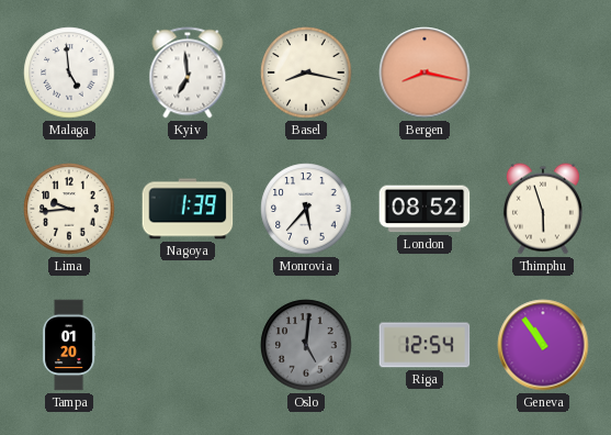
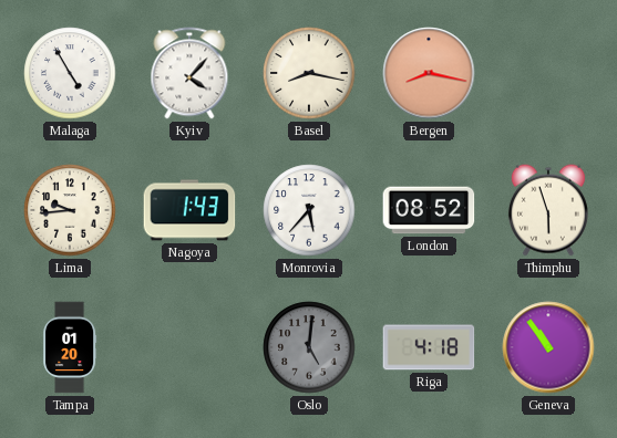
Malaga: 4:59 -> 4:55 (70, 73)
Kyiv: 6:59 -> 4:07 (189, 73)
Nagoya: 1:39 -> 1:43 (189, 210)
Riga: 12:54 -> 4:18 (429, 347)
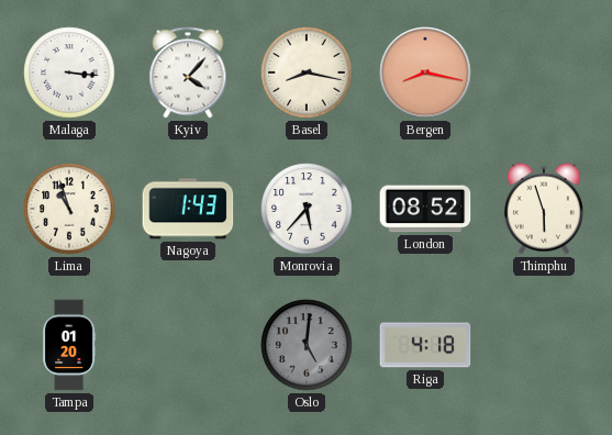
Malaga: 4:55 -> 3:16 (69, 72)
Lima: 9:44 -> 10:57 (69, 209)
Geneva: 10:54 -> none (548, 347)
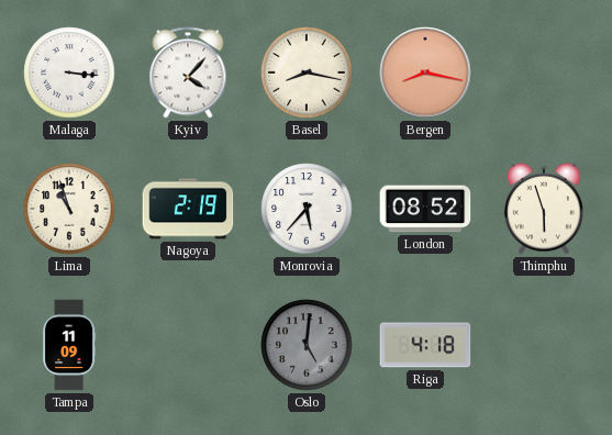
Nagoya: 1:43 -> 2:19 (188, 209)
Tampa: 01:20 -> 11:09 (69, 345)
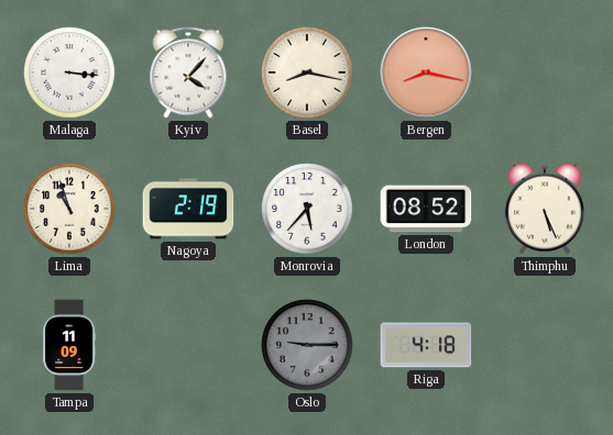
Thimphu: 5:57 -> 5:26 (545, 209)
Oslo: 5:01 -> 9:15 (307, 345)
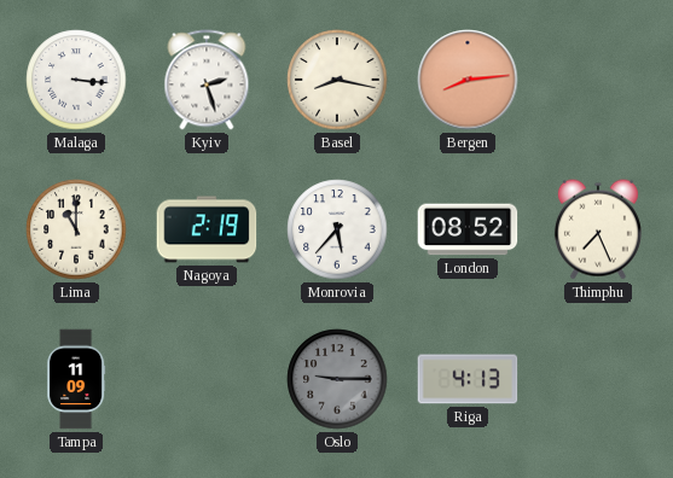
Kyiv: 4:07 -> 2:27 (207, 80)
Bergen: 8:17 -> 8:14 (468, 80)
Lima: 10:57 -> 11:00 (76, 229)
Thimphu: 5:26 -> 7:26 (598, 229)
Riga: 4:18 -> 4:13 (468, 379)
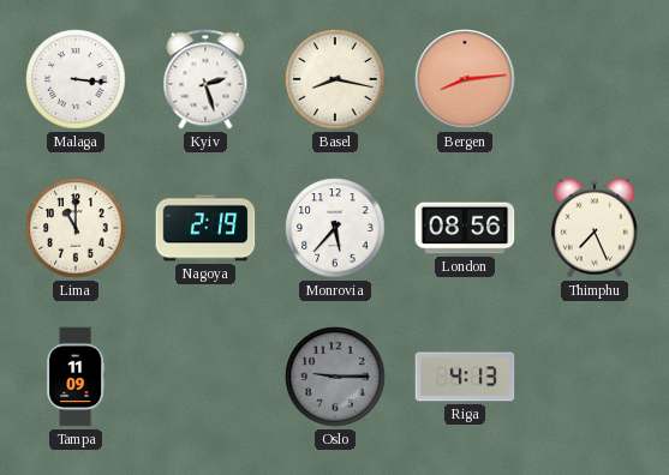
London: 08:52 -> 08:56 (465, 228)
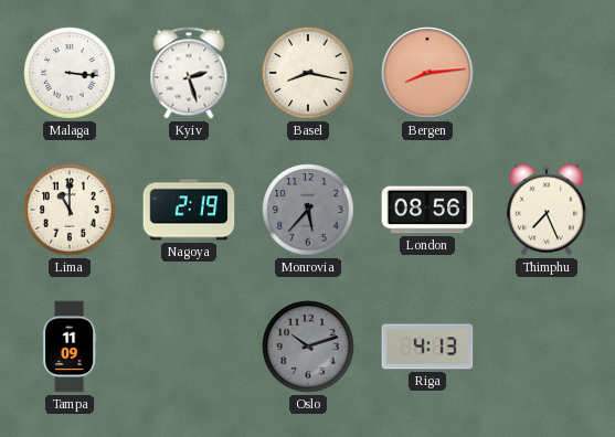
Monrovia dial: white -> grey (308, 210)
Oslo: 9:15 -> 10:12 (308, 347)
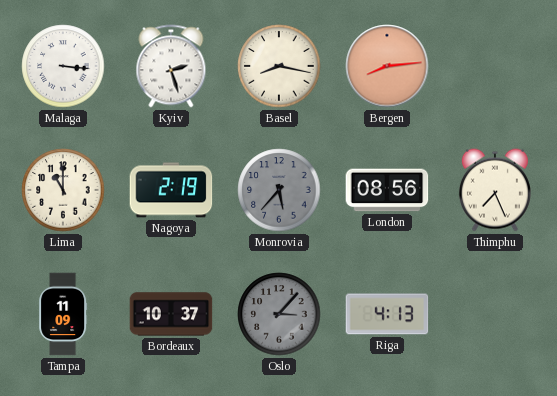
Bordeaux: none -> 10:37 (171, 314)
Oslo: 10:12 -> 3:07 (279, 314)
